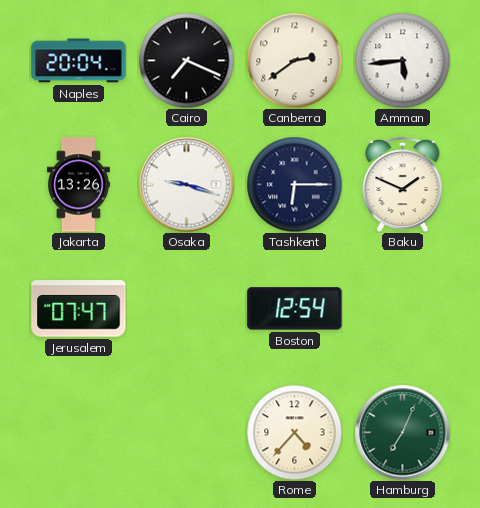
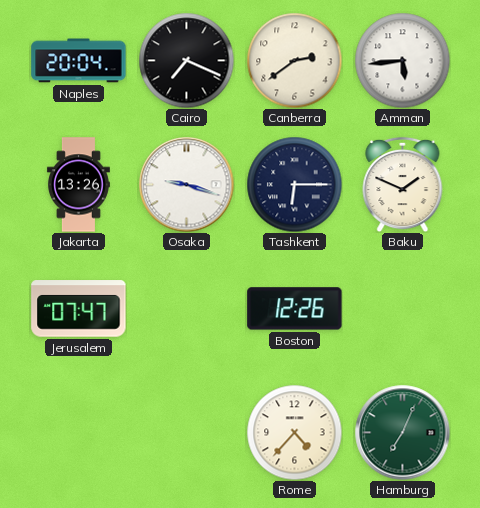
Boston: 12:54 -> 12:26 (295, 309)
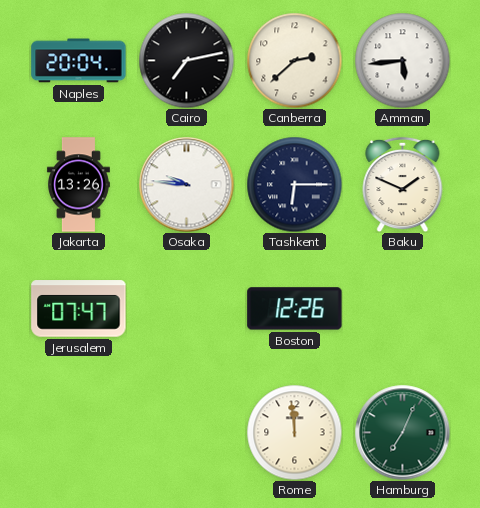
Cairo: 7:19 -> 7:13 (186, 60)
Canberra: 2:39 -> 2:38 (294, 60)
Osaka: 9:18 -> 9:46 (186, 184)
Rome: 4:37 -> 11:59 (294, 432)
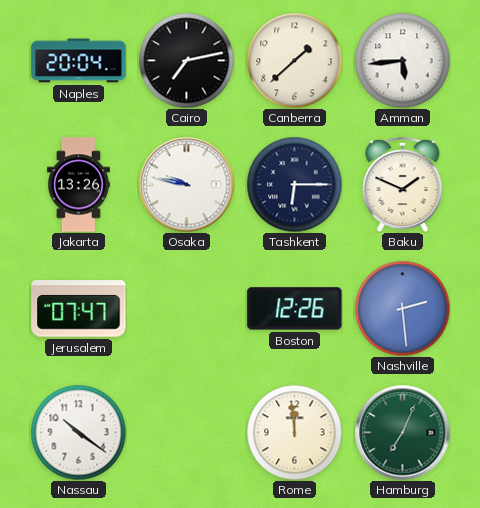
Canberra: 2:38 -> 1:38 (294, 60)
Osaka: 9:46 -> 9:47 (186, 184)
Nashville: none -> 2:29 (402, 308)
Nassau: none -> 10:21 (78, 432)
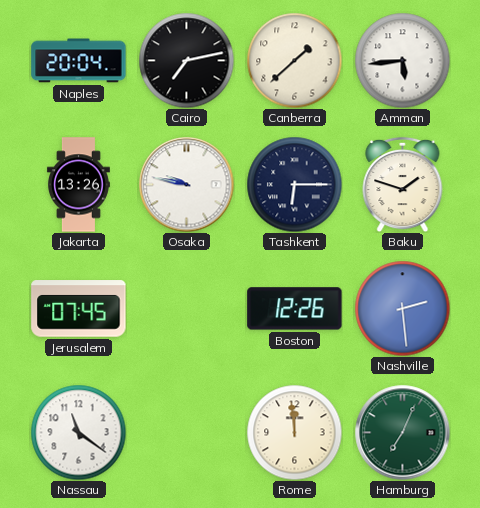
Baku: 1:49 -> 1:48 (403, 184)
Jerusalem: 07:47 -> 07:45 (79, 309)
Nassau: 10:21 -> 11:21 (78, 432)
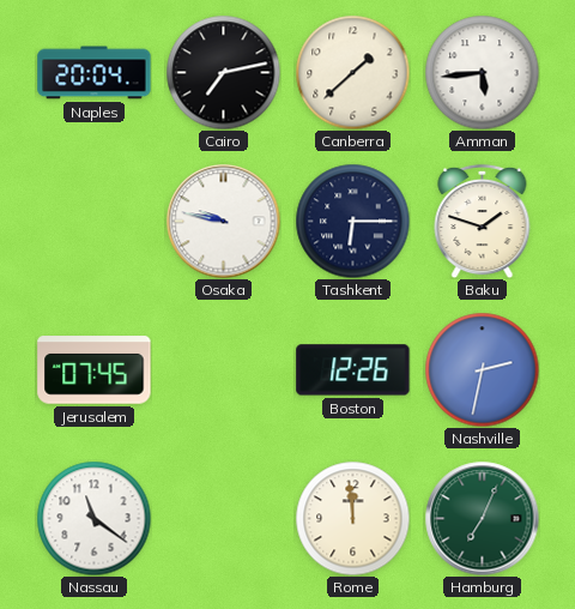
Jakarta: 13:26 -> none (78, 185)
Nashville: 2:29 -> 2:32 (482, 369)
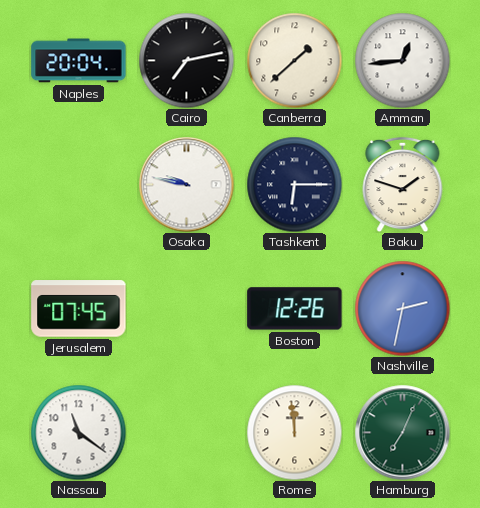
Amman: 5:44 -> 12:44 (402, 60)
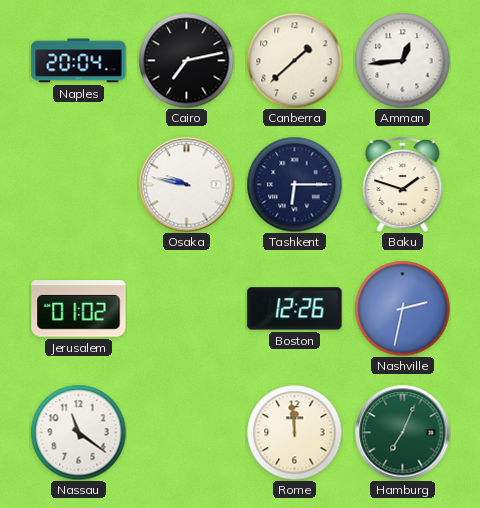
Jerusalem: 07:45 -> 01:02 (79, 309)
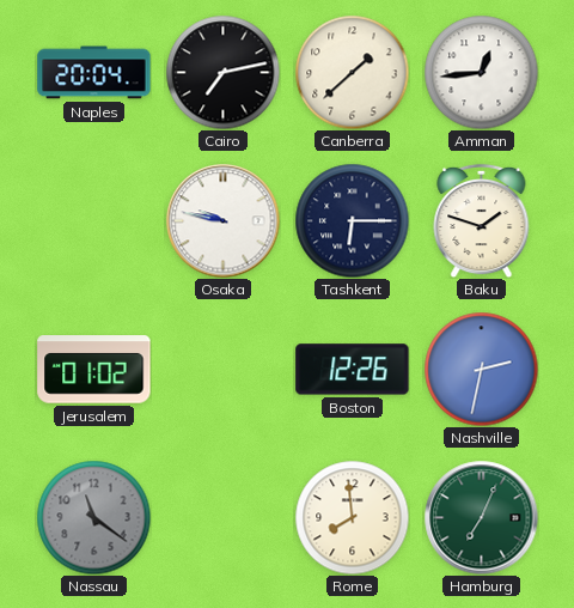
Nassau dial: white -> grey (93, 517)
Rome: 11:59 -> 7:59 (352, 517)
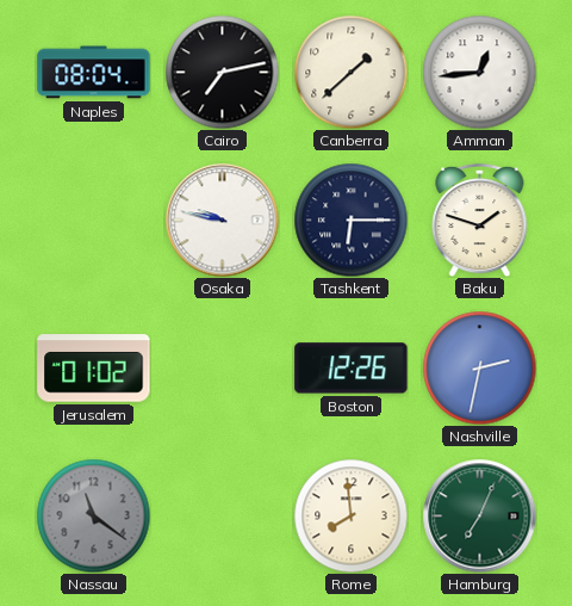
Naples: 20:04 -> 08:04 (94, 73)
